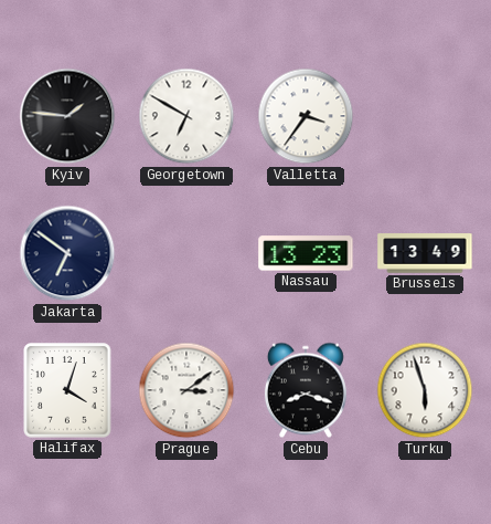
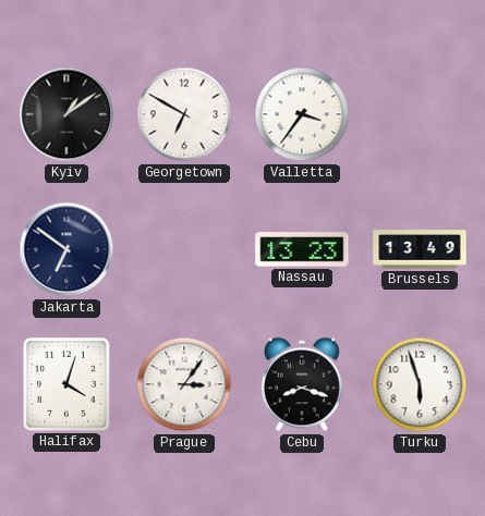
Kyiv: 1:46 -> 1:09 (66, 114)
Prague: 3:09 -> 3:06 (184, 384)
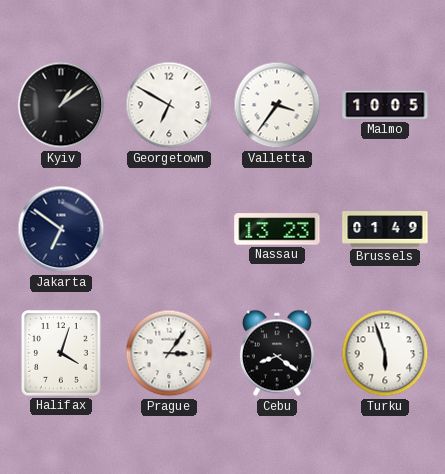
Malmo: none -> 10:05 (385, 105)
Brussels: 13:49 -> 01:49 (385, 229)
Cebu: 8:18 -> 8:21 (277, 353)
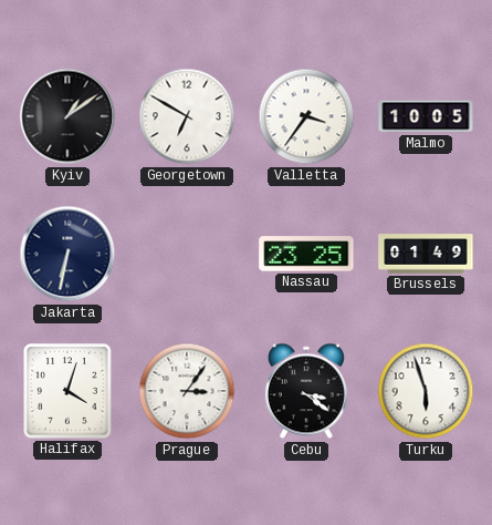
Jakarta: 6:51 -> 6:32 (67, 254)
Nassau: 13:23 -> 23:25 (306, 254)
Cebu: 8:21 -> 3:21 (306, 391)
